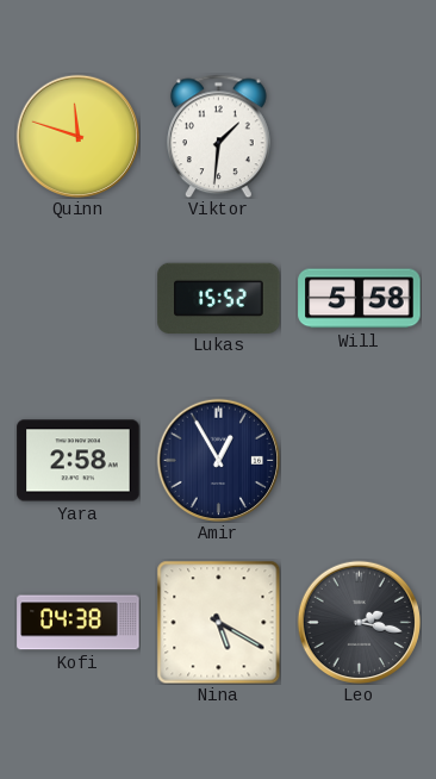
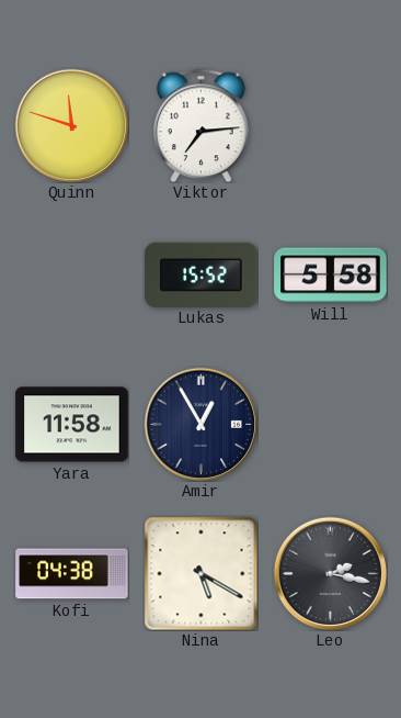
Viktor: 1:31 -> 7:14 (202, 125)
Yara: 2:58 -> 11:58 (72, 425)
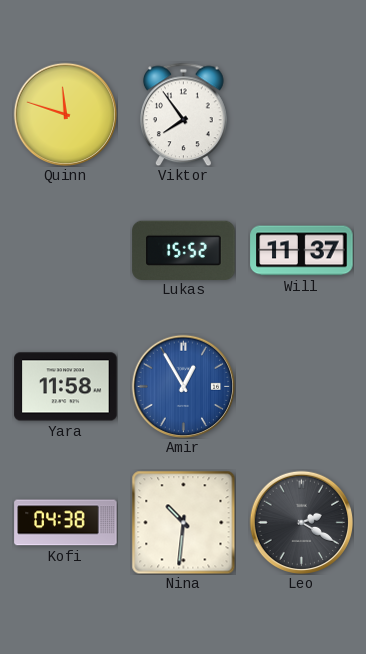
Viktor: 7:14 -> 7:54 (184, 114)
Will: 5:58 -> 11:37 (302, 251)
Amir dial: navy -> blue (183, 386)
Nina: 5:20 -> 10:31 (183, 522)
Leo: 2:17 -> 2:20 (301, 522)
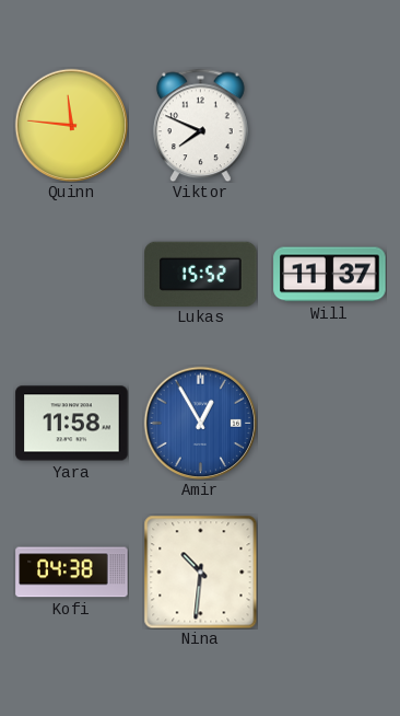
Quinn: 11:48 -> 11:46 (71, 125)
Viktor: 7:54 -> 7:49 (201, 125)
Leo: 2:20 -> none (301, 522)
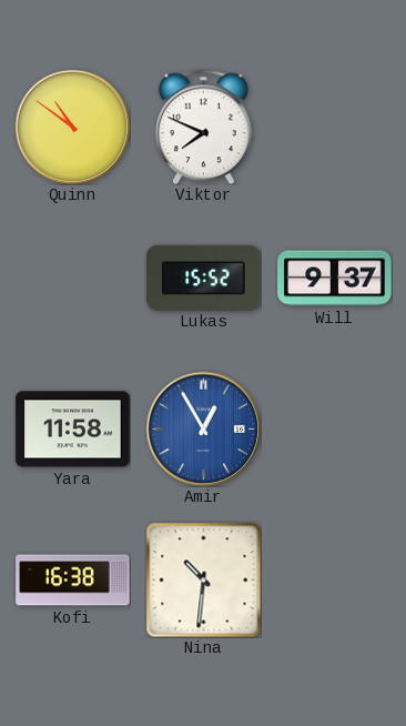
Quinn: 11:46 -> 10:51 (72, 127)
Will: 11:37 -> 9:37 (335, 279)
Kofi: 04:38 -> 16:38 (73, 581)
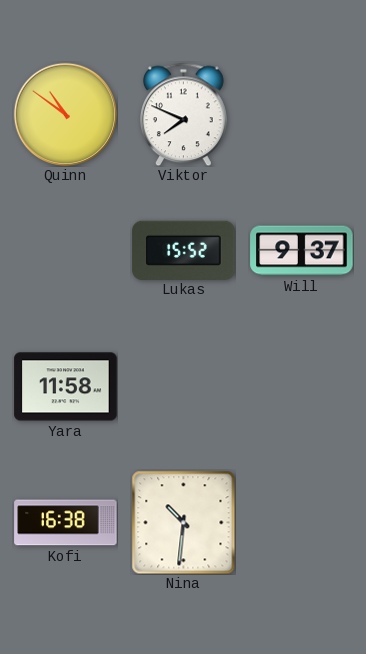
Amir: 12:55 -> none (203, 428)
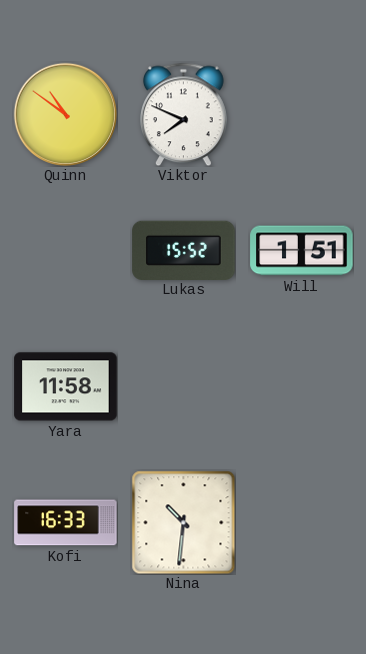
Will: 9:37 -> 1:51 (302, 251)
Kofi: 16:38 -> 16:33 (66, 523)
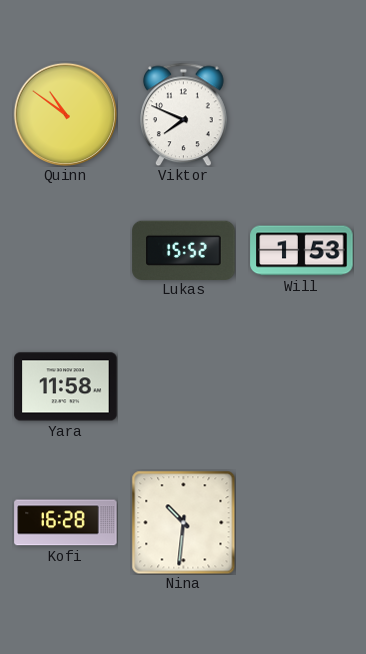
Will: 1:51 -> 1:53 (302, 251)
Kofi: 16:33 -> 16:28 (66, 523)
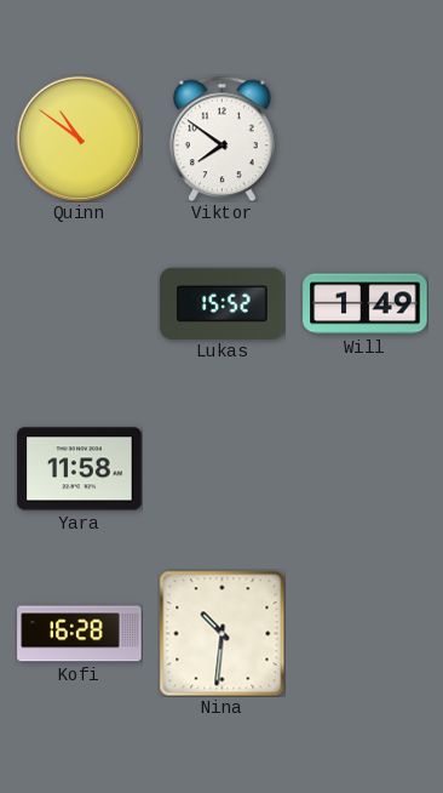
Viktor: 7:49 -> 7:51 (223, 138)
Will: 1:53 -> 1:49 (366, 304)
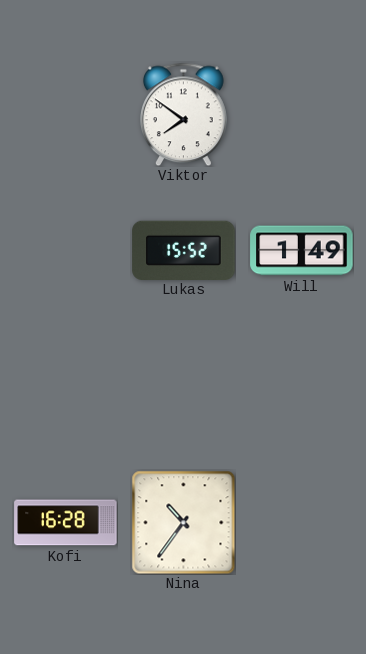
Quinn: 10:51 -> none (79, 138)
Yara: 11:58 -> none (80, 469)
Nina: 10:31 -> 10:36 (183, 522)
